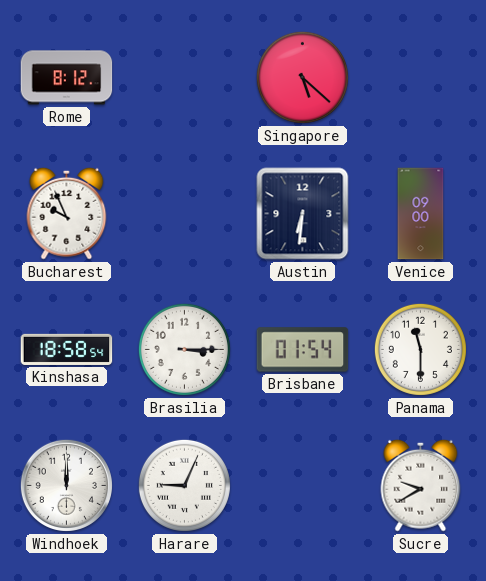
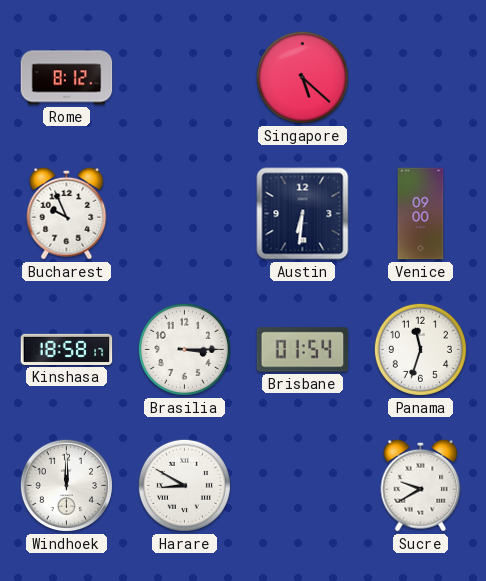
Kinshasa: 18:58:54 -> 18:58:17 (67, 349)
Panama: 11:30 -> 11:33 (420, 349)
Harare: 9:04 -> 8:50 (184, 485)
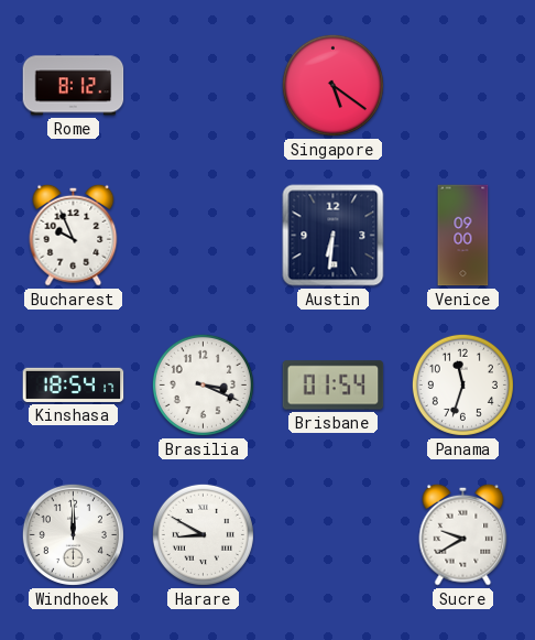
Singapore: 5:22 -> 5:21 (332, 85)
Kinshasa: 18:58 -> 18:54 (74, 384)
Brasilia: 3:15 -> 3:19 (203, 384)
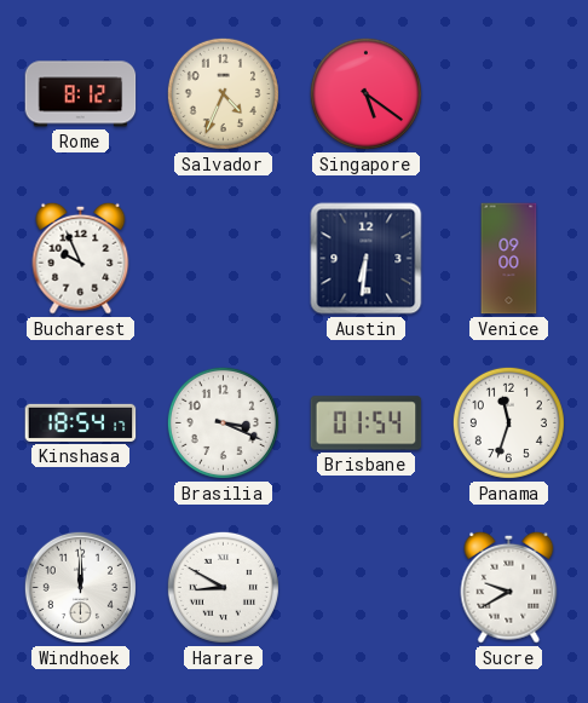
Salvador: none -> 4:34 (223, 93)
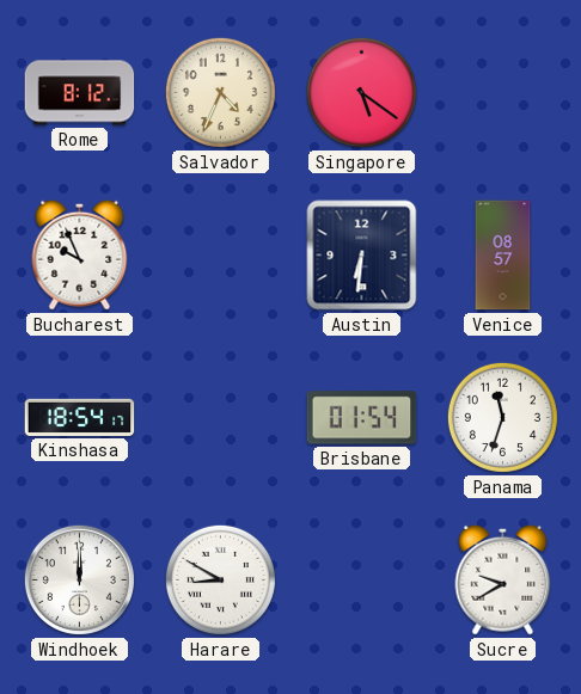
Venice: 09:00 -> 08:57 (503, 256)
Brasilia: 3:19 -> none (223, 422)
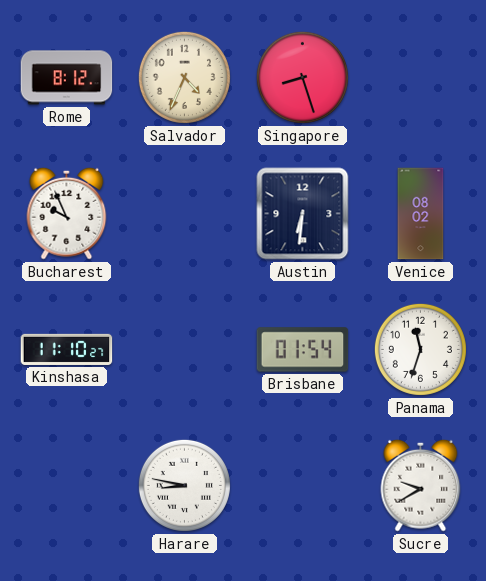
Singapore: 5:21 -> 8:27 (302, 77)
Venice: 08:57 -> 08:02 (421, 214)
Kinshasa: 18:54 -> 11:10 (67, 349)
Windhoek: 12:00 -> none (79, 579)
Harare: 8:50 -> 8:47 (184, 485)
